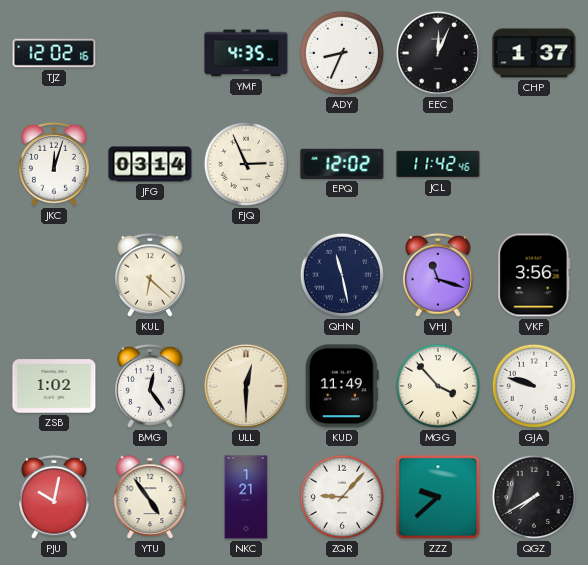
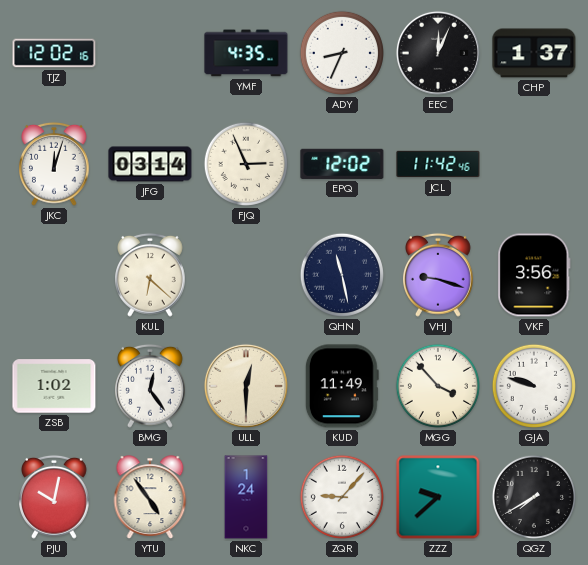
VHJ: 11:18 -> 9:18 (439, 275)
NKC: 1:21 -> 1:24 (246, 497)
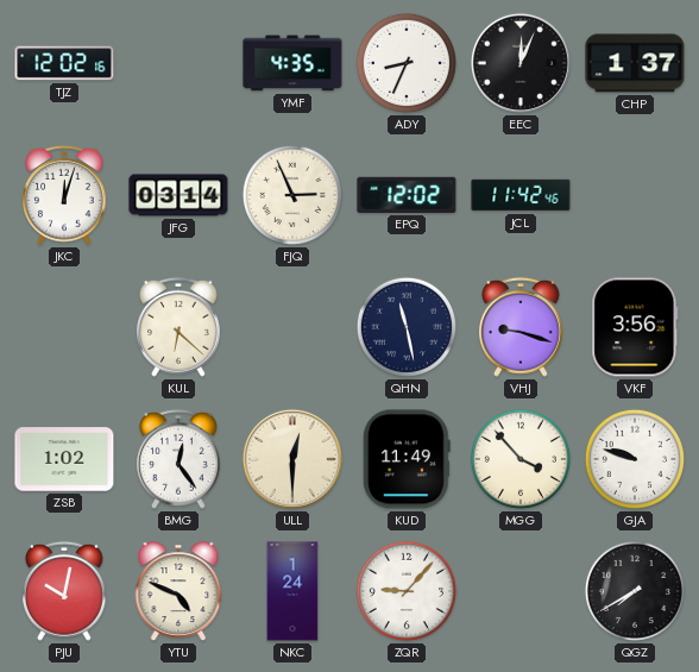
YTU: 4:54 -> 4:49 (178, 591)
ZZZ: 9:38 -> none (438, 497)
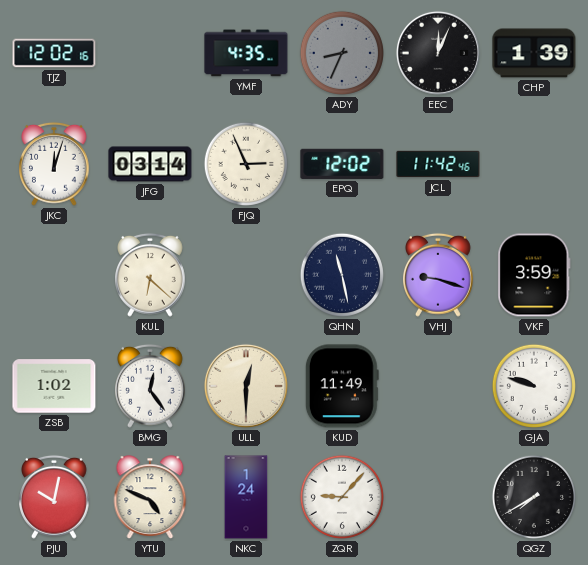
ADY dial: white -> grey (342, 53)
CHP: 1:37 -> 1:39 (534, 53)
VKF: 3:56 -> 3:59 (534, 275)
MGG: 3:53 -> none (521, 459)
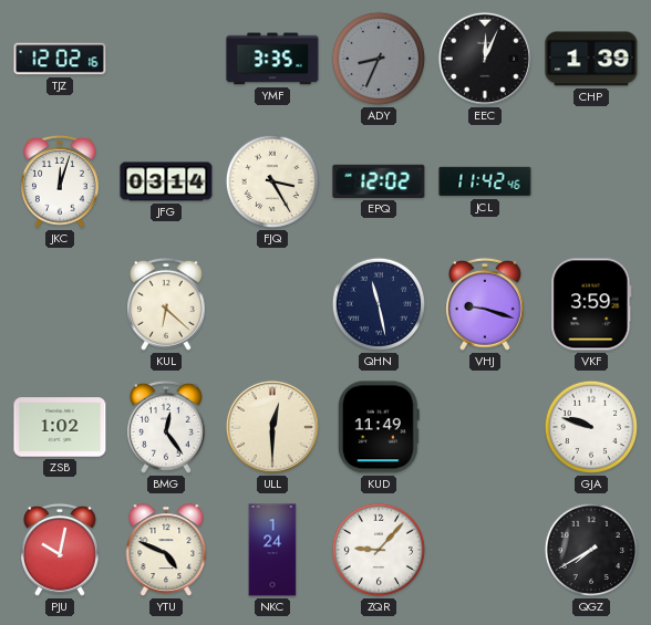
YMF: 4:35 -> 3:35 (272, 59)
FJQ: 2:56 -> 3:25 (272, 181)
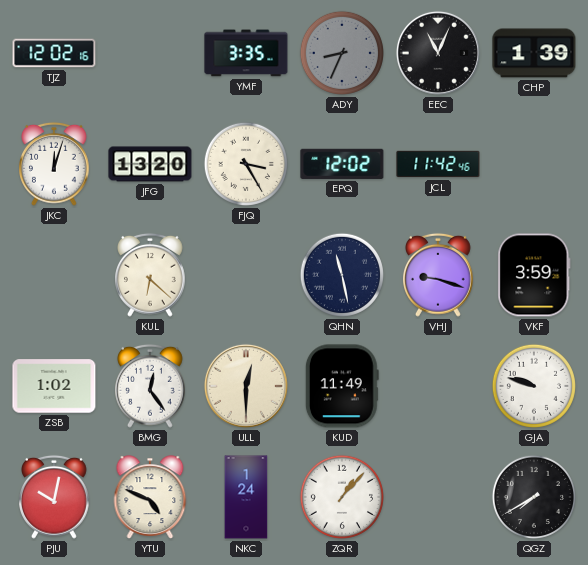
EEC: 12:04 -> 11:04 (438, 53)
JFG: 03:14 -> 13:20 (150, 164)
ZQR: 9:07 -> 1:07 (342, 497)
